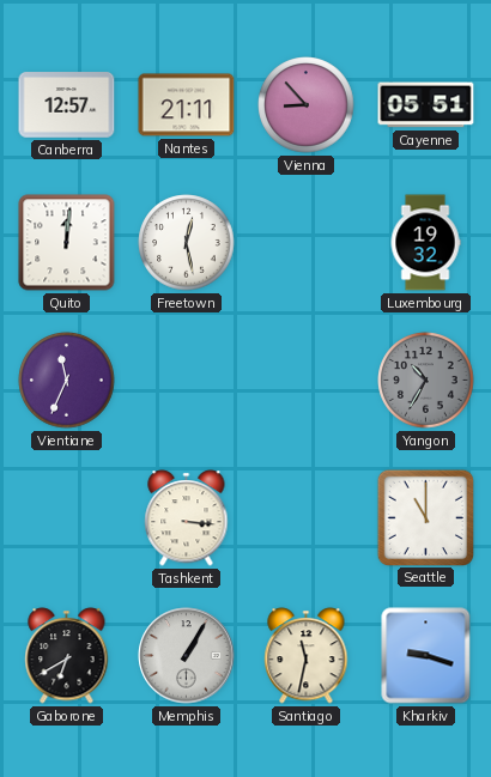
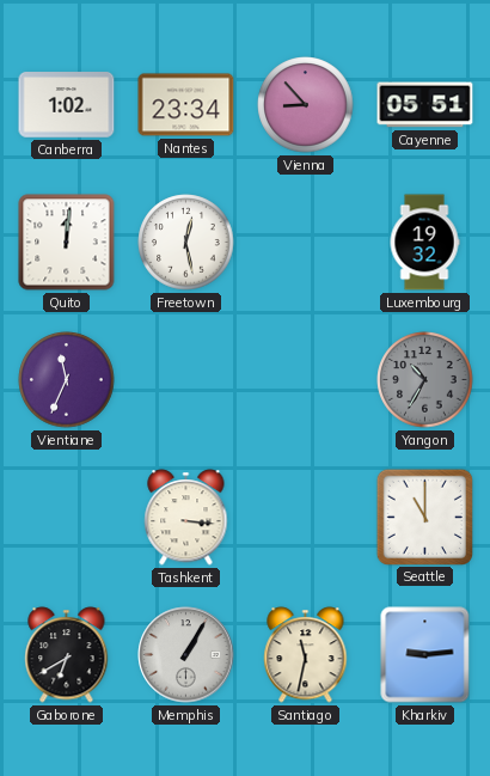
Canberra: 12:57 -> 1:02 (67, 105)
Nantes: 21:11 -> 23:34 (186, 105)
Kharkiv: 9:18 -> 9:14 (425, 655)
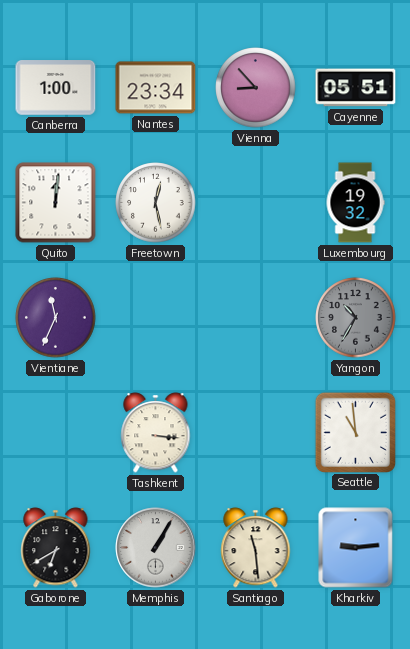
Canberra: 1:02 -> 1:00 (56, 88)
Seattle: 11:00 -> 10:59 (355, 432)
Santiago: 11:32 -> 11:29 (256, 548)
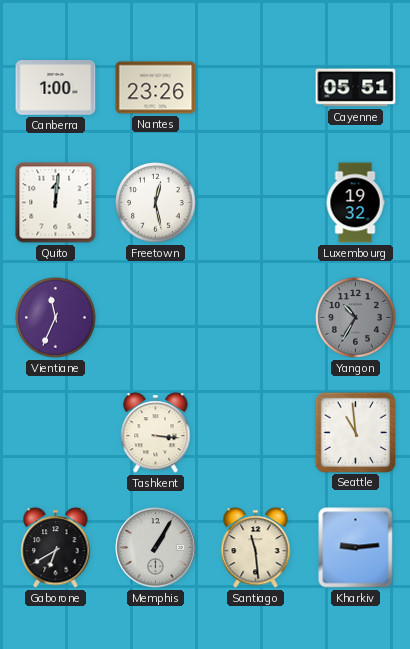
Nantes: 23:34 -> 23:26 (156, 88)
Vienna: 8:53 -> none (256, 88)
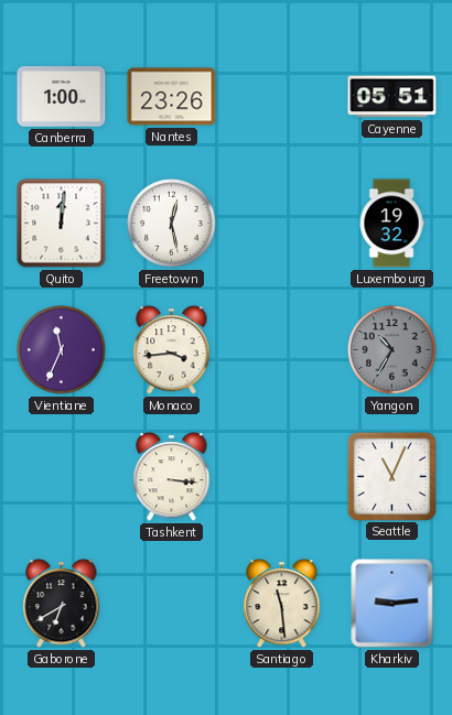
Monaco: none -> 3:44 (172, 350)
Seattle: 10:59 -> 11:04 (391, 476)
Memphis: 1:05 -> none (156, 548)
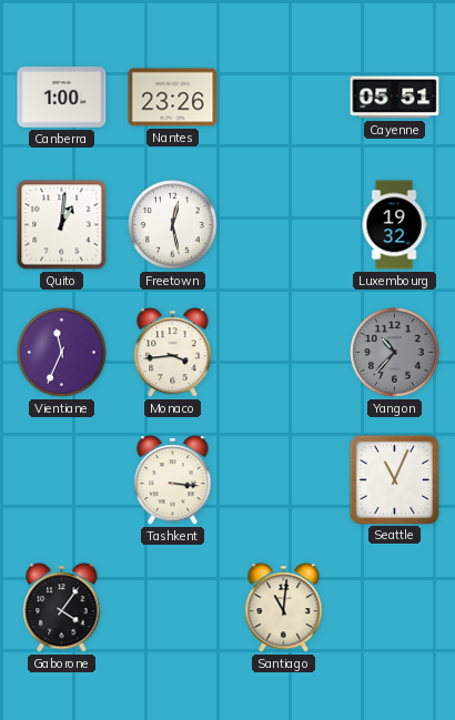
Quito: 12:01 -> 1:01 (62, 225)
Yangon: 10:35 -> 10:37 (395, 353)
Gaborone: 6:40 -> 4:06 (62, 608)
Santiago: 11:29 -> 11:01 (284, 608)
Kharkiv: 9:14 -> none (392, 604)
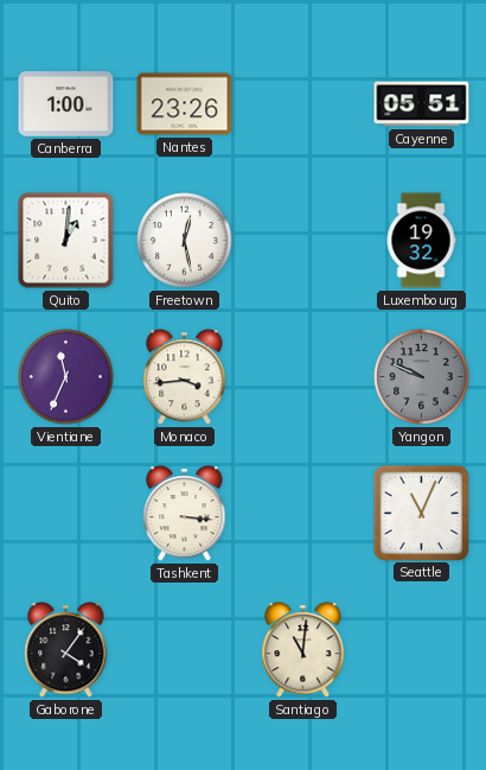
Yangon: 10:37 -> 9:49 (422, 377)
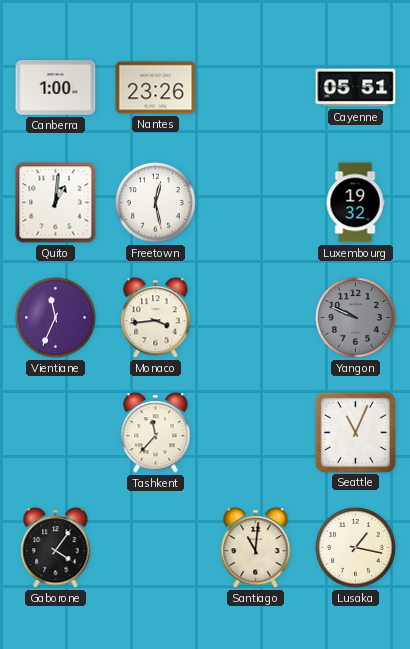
Tashkent: 3:16 -> 11:37 (156, 433)
Lusaka: none -> 1:17 (356, 548)
